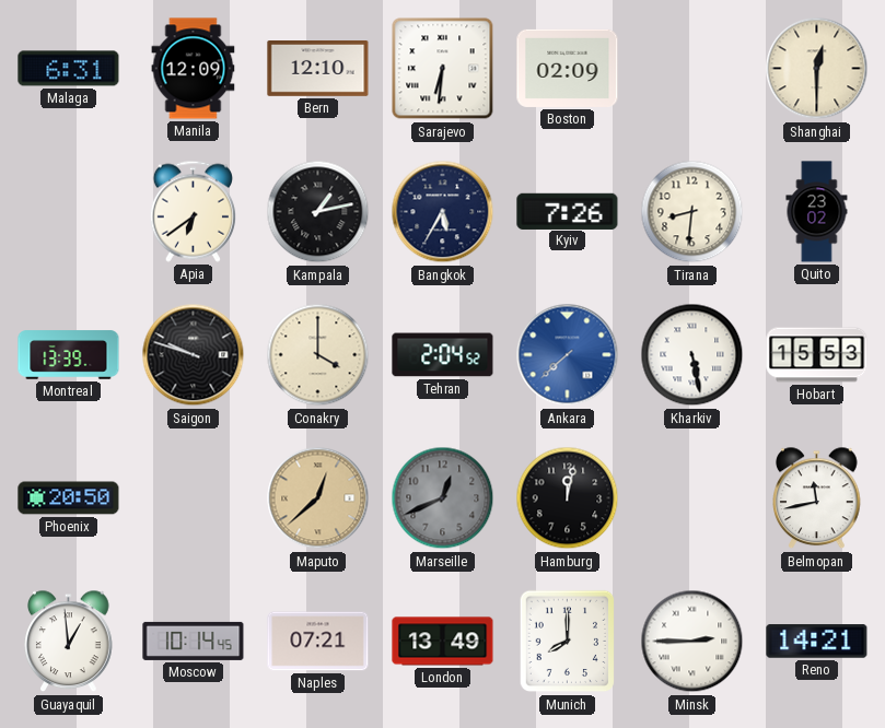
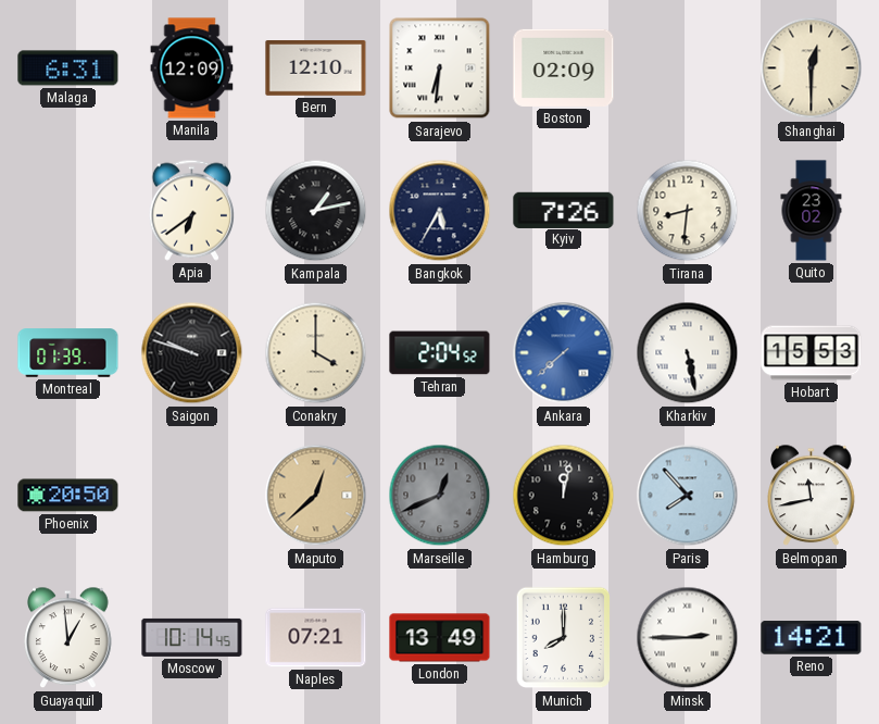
Montreal: 13:39 -> 01:39 (68, 353)
Paris: none -> 7:53 (688, 496)
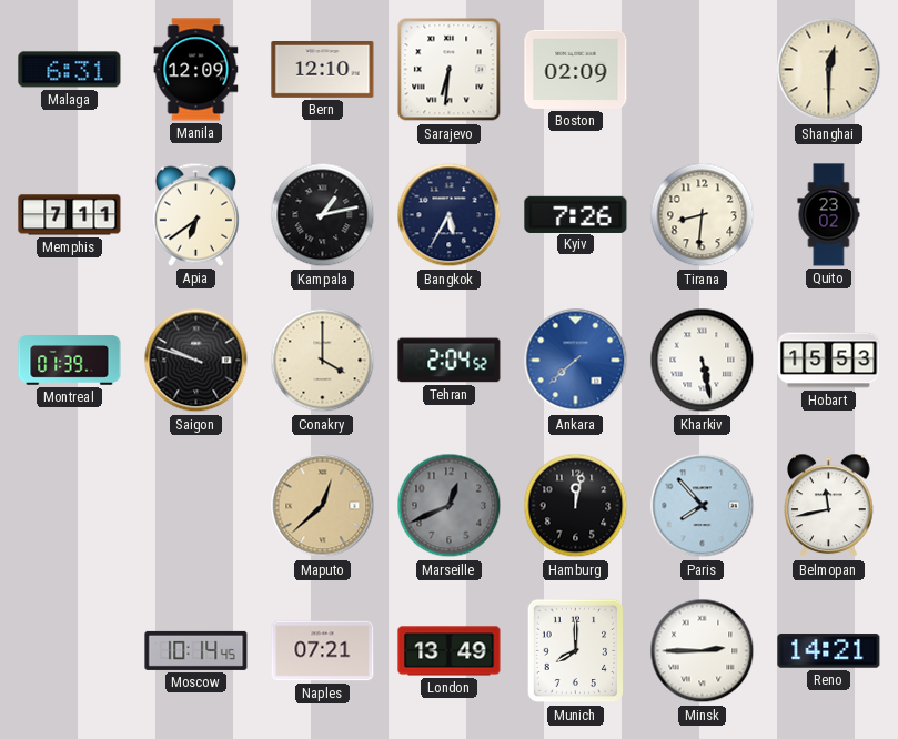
Memphis: none -> 7:11 (70, 215)
Phoenix: 20:50 -> none (68, 496)
Guayaquil: 12:59 -> none (68, 638)
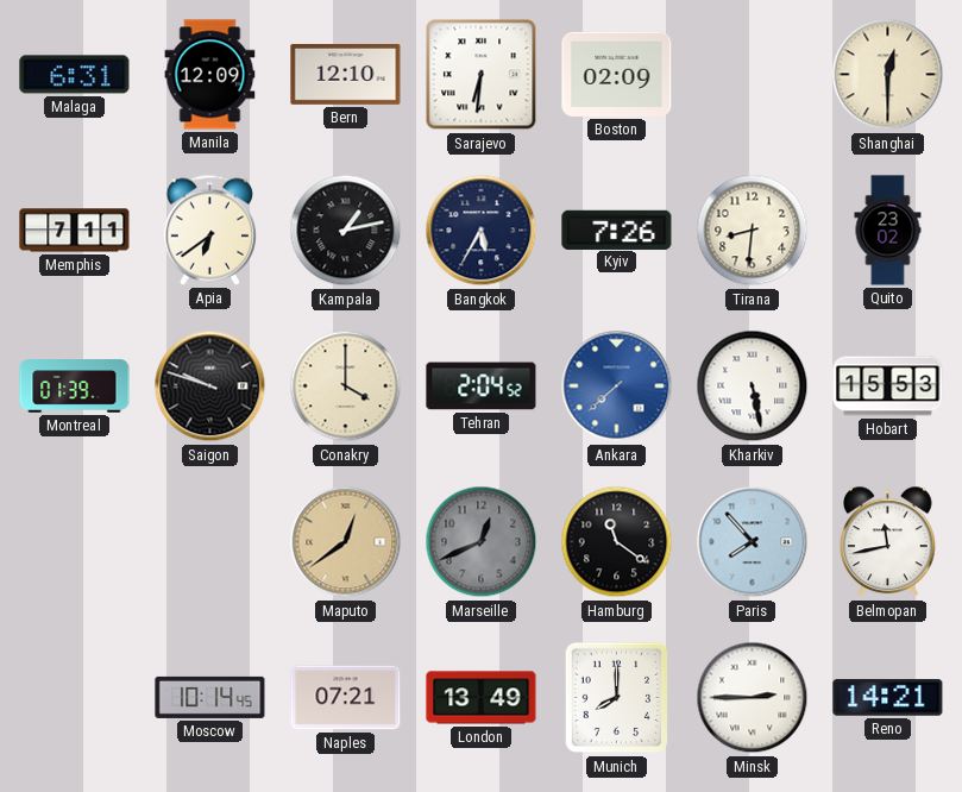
Maputo: 12:38 -> 12:39 (346, 542)
Hamburg: 12:02 -> 11:21 (617, 542)
